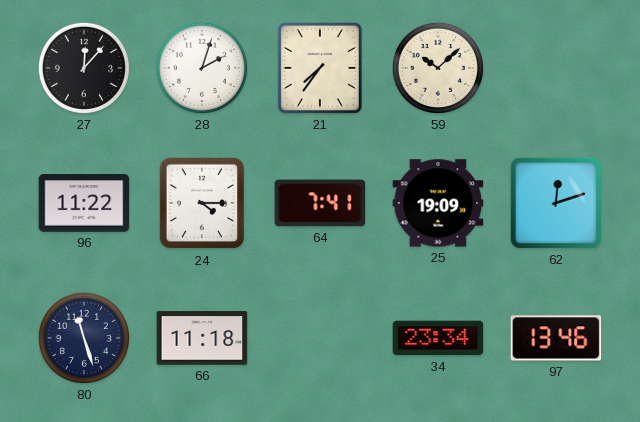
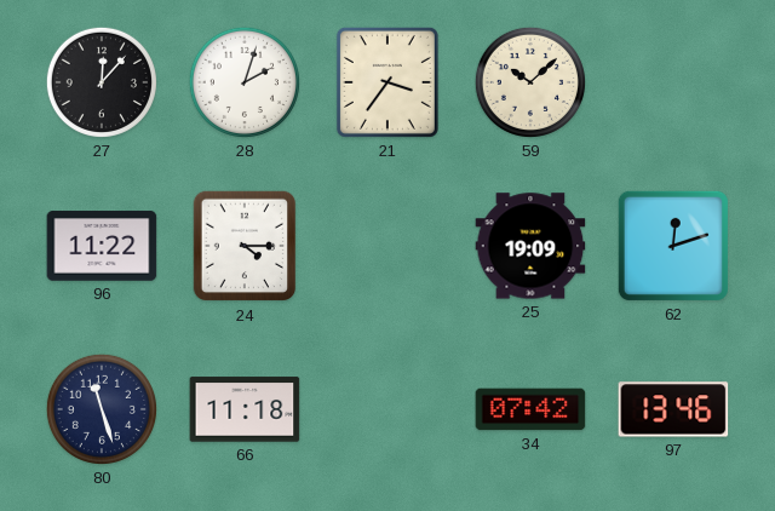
21: 7:36 -> 3:36 (387, 82)
64: 7:41 -> none (320, 203)
34: 23:34 -> 07:42 (530, 409)
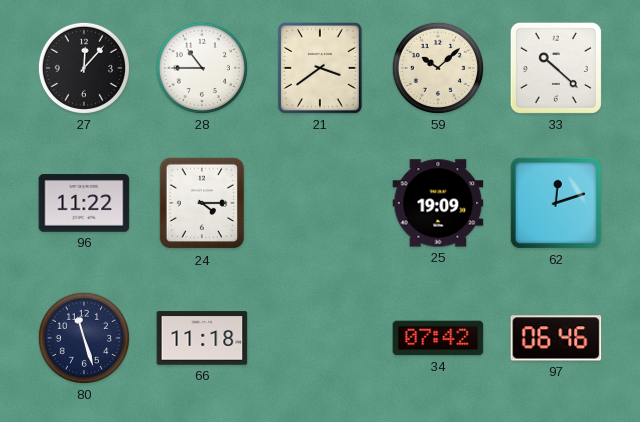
28: 2:03 -> 10:45 (202, 68)
21: 3:36 -> 3:39 (320, 68)
33: none -> 10:22 (556, 68)
97: 13:46 -> 06:46 (556, 338)
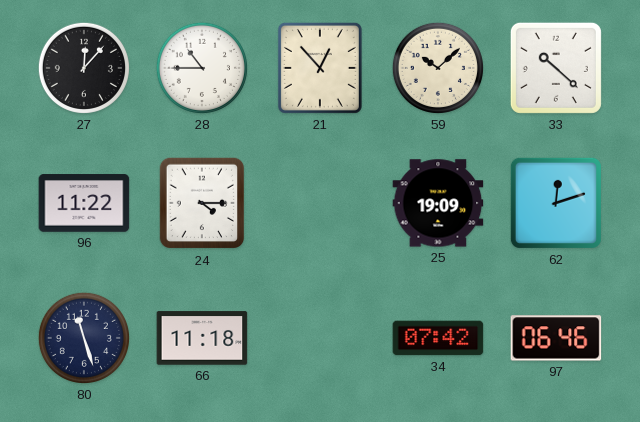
21: 3:39 -> 12:53 (320, 68)
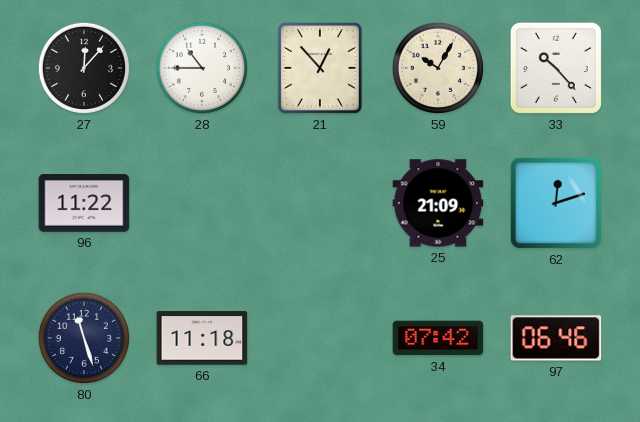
59: 10:08 -> 10:05 (438, 68)
33: 10:22 -> 10:23 (556, 68)
24: 4:15 -> none (202, 203)
25: 19:09 -> 21:09 (438, 203)
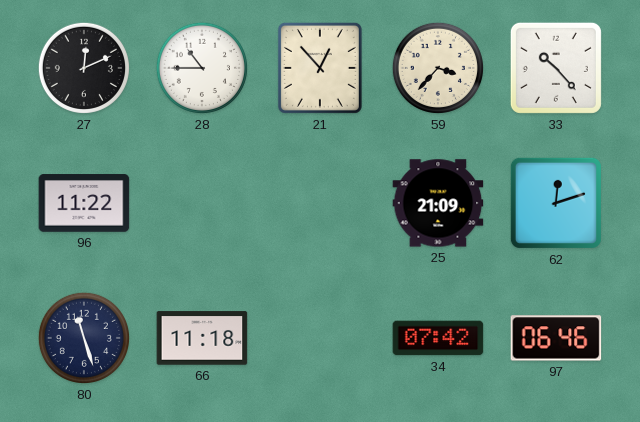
27: 12:07 -> 12:11 (84, 68)
59: 10:05 -> 3:37 (438, 68)
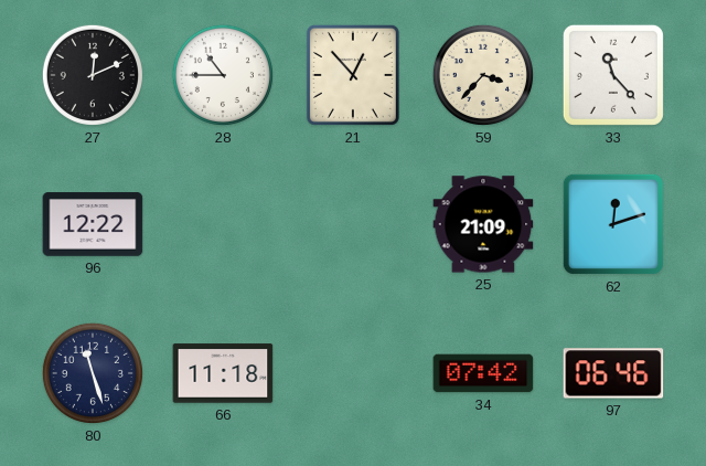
33: 10:23 -> 11:23 (613, 75)
96: 11:22 -> 12:22 (93, 224)
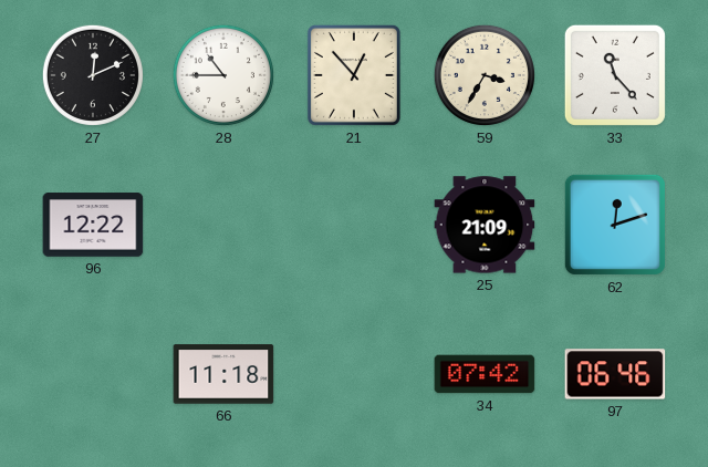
59: 3:37 -> 3:35 (485, 75)
80: 11:27 -> none (93, 373)
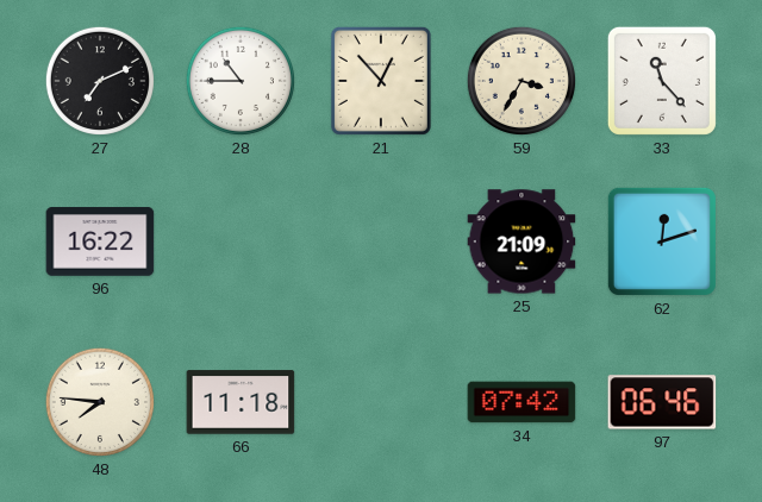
27: 12:11 -> 7:11 (100, 81)
96: 12:22 -> 16:22 (100, 241)
48: none -> 7:46 (100, 402)
